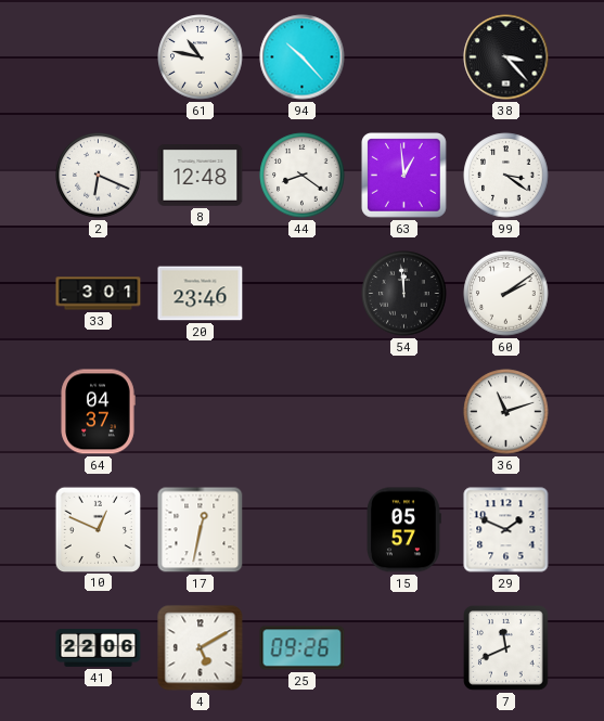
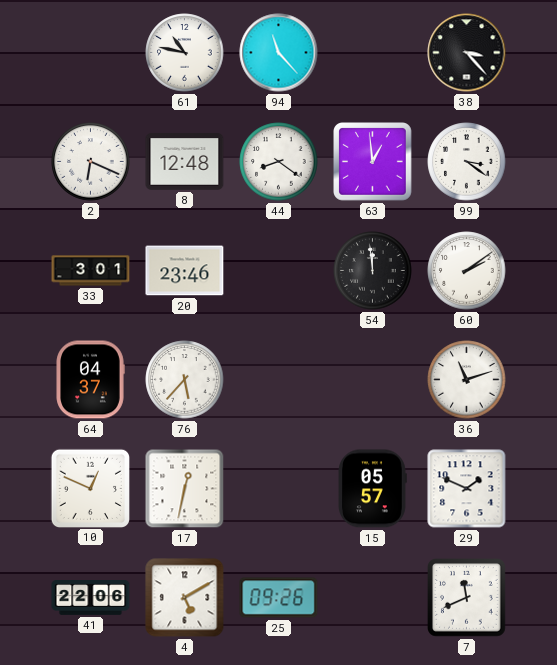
94: 10:23 -> 11:23 (279, 53)
76: none -> 5:37 (185, 380)
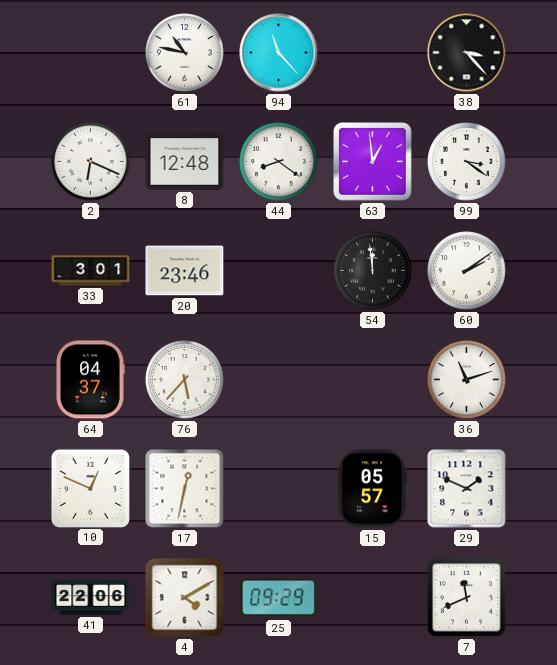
4: 5:10 -> 4:10 (185, 598)
25: 09:26 -> 09:29 (279, 598)
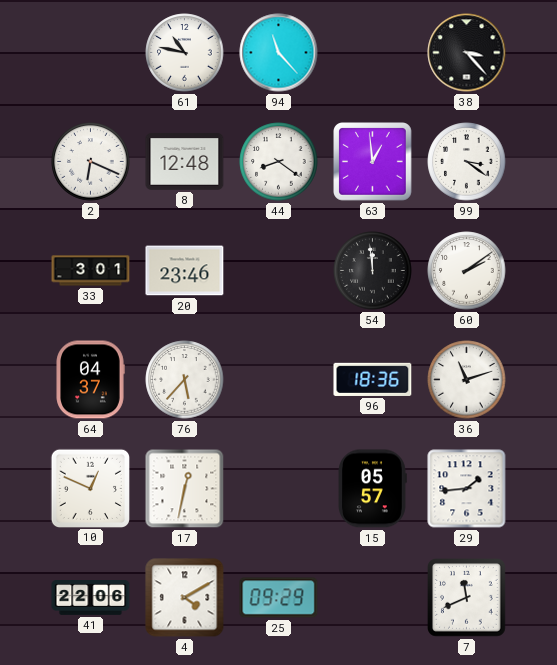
96: none -> 18:36 (373, 379)
29: 1:49 -> 1:44 (467, 489)
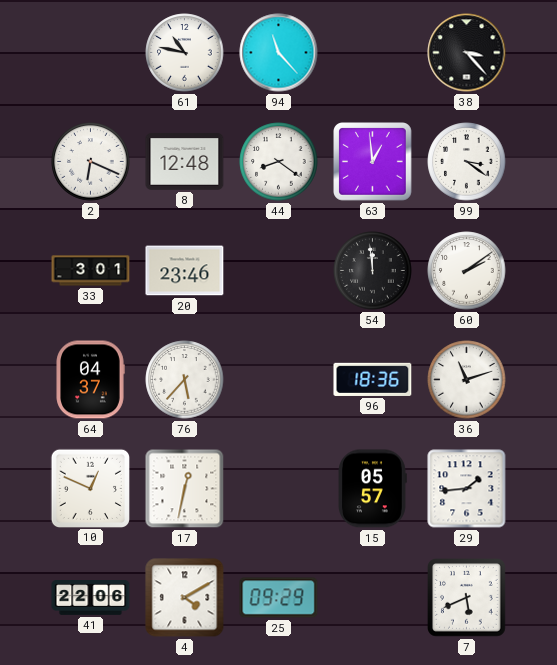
7: 11:41 -> 5:41 (467, 598)
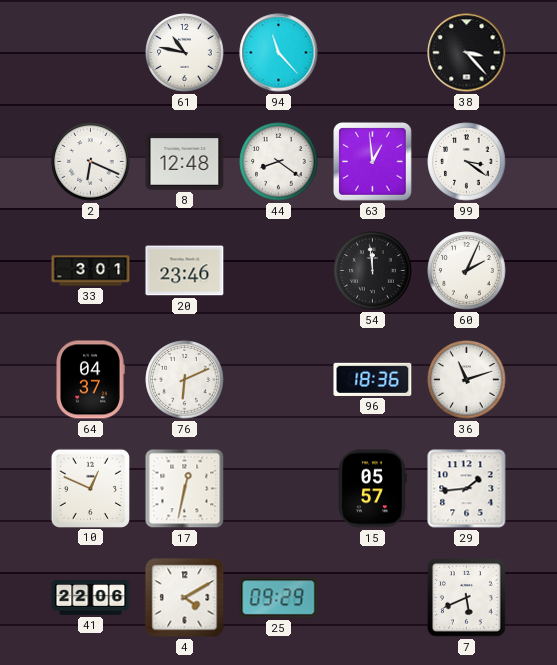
60: 2:09 -> 2:04 (467, 271)
76: 5:37 -> 6:11 (185, 380)
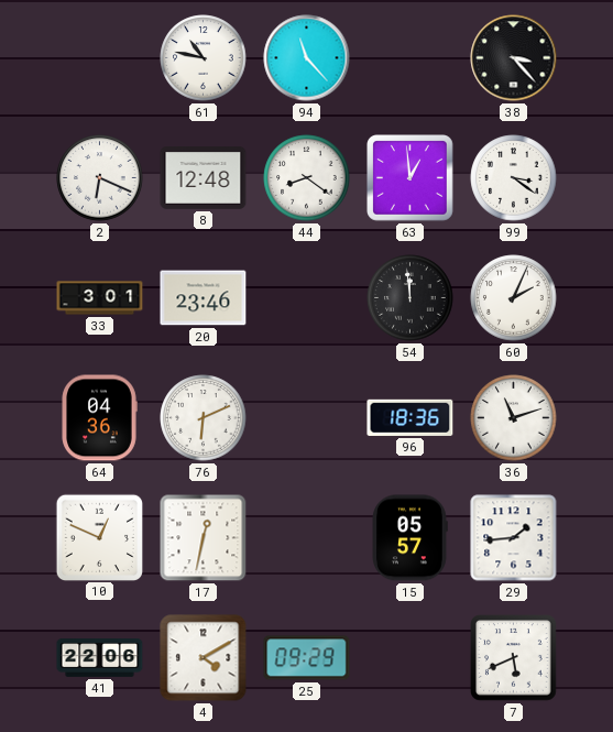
64: 04:37 -> 04:36 (99, 418)
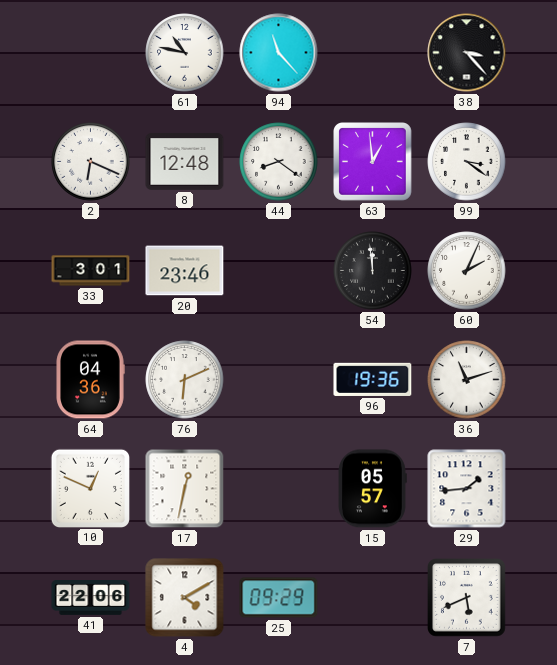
96: 18:36 -> 19:36 (373, 379)
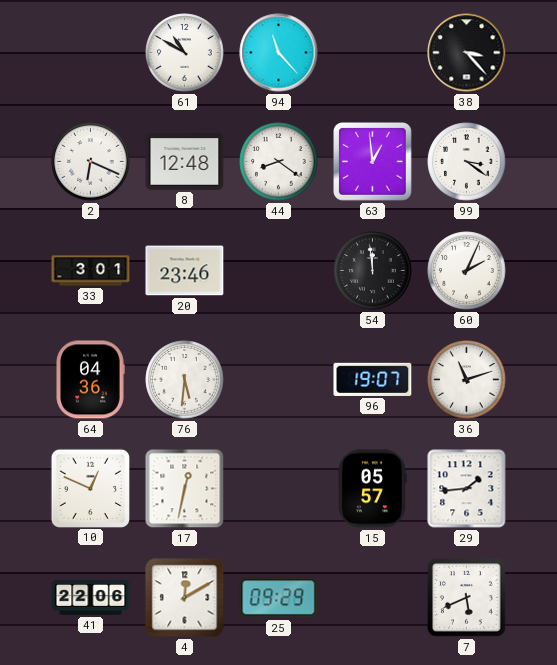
61: 10:47 -> 10:50 (185, 53)
76: 6:11 -> 5:31 (185, 380)
96: 19:36 -> 19:07 (373, 379)
4: 4:10 -> 12:10 (185, 598)
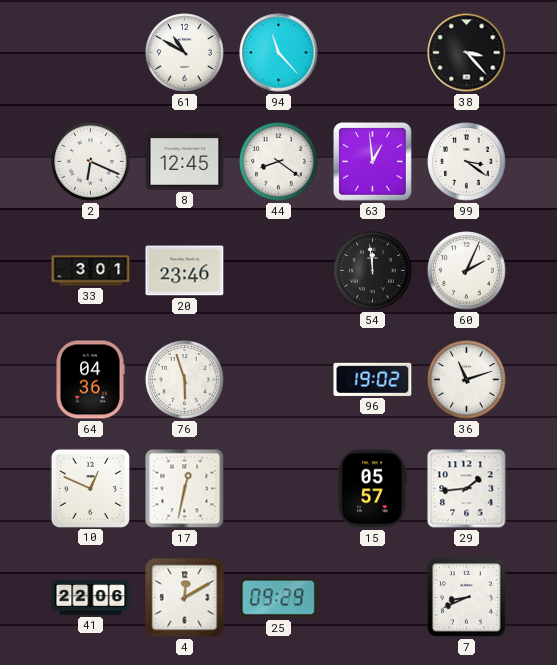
8: 12:48 -> 12:45 (185, 162)
76: 5:31 -> 5:57 (185, 380)
96: 19:07 -> 19:02 (373, 379)
7: 5:41 -> 8:41 (467, 598)
